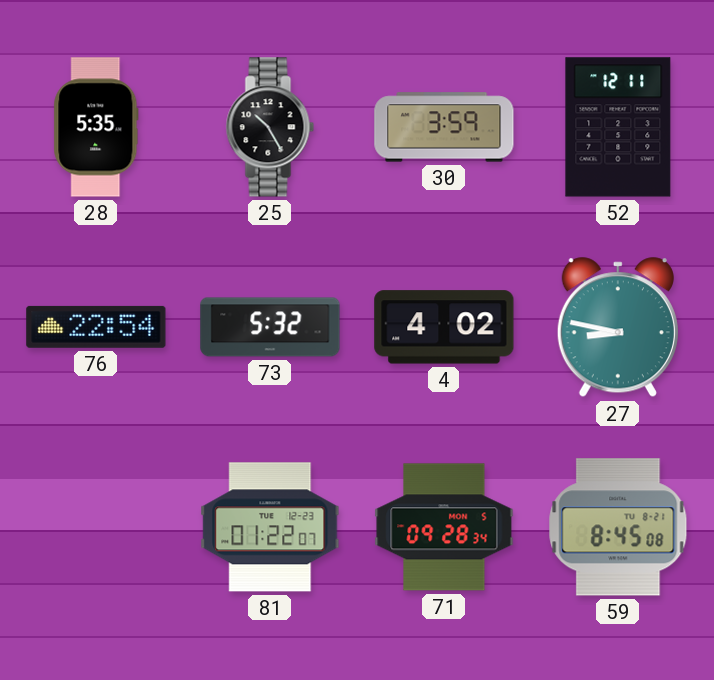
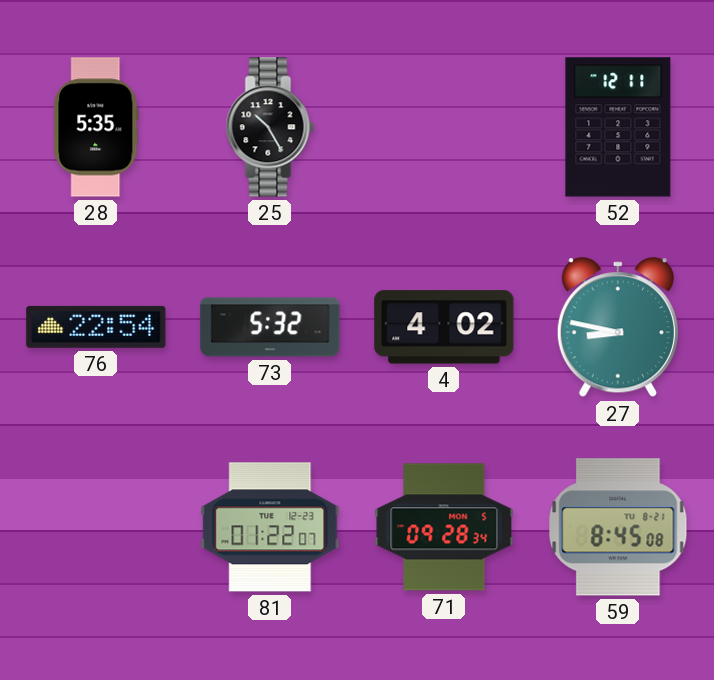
30: 3:59 -> none (444, 127)
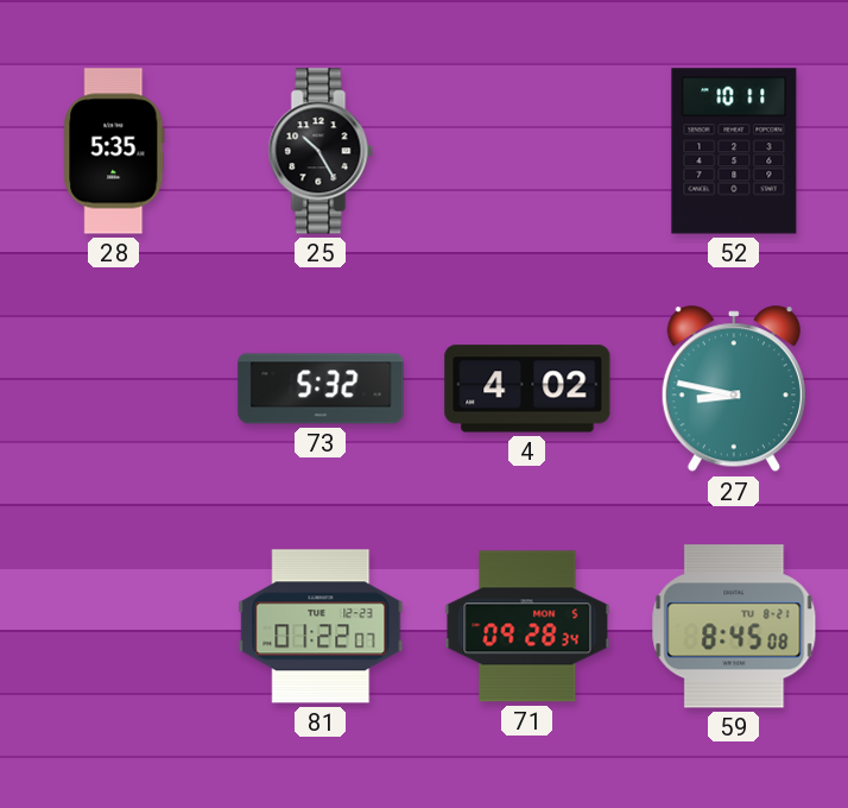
52: 12:11 -> 10:11 (734, 151)
76: 22:54 -> none (96, 327)
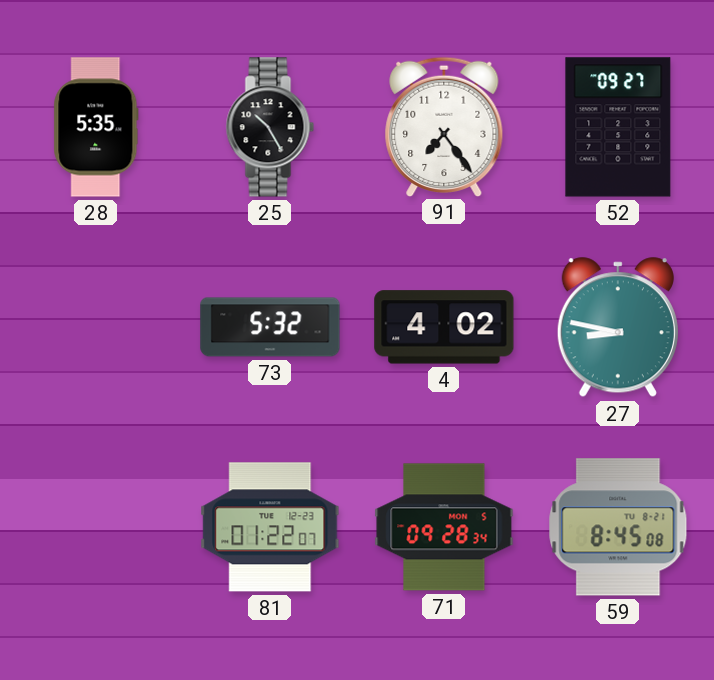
91: none -> 7:24 (444, 126)
52: 10:11 -> 09:27 (618, 127)
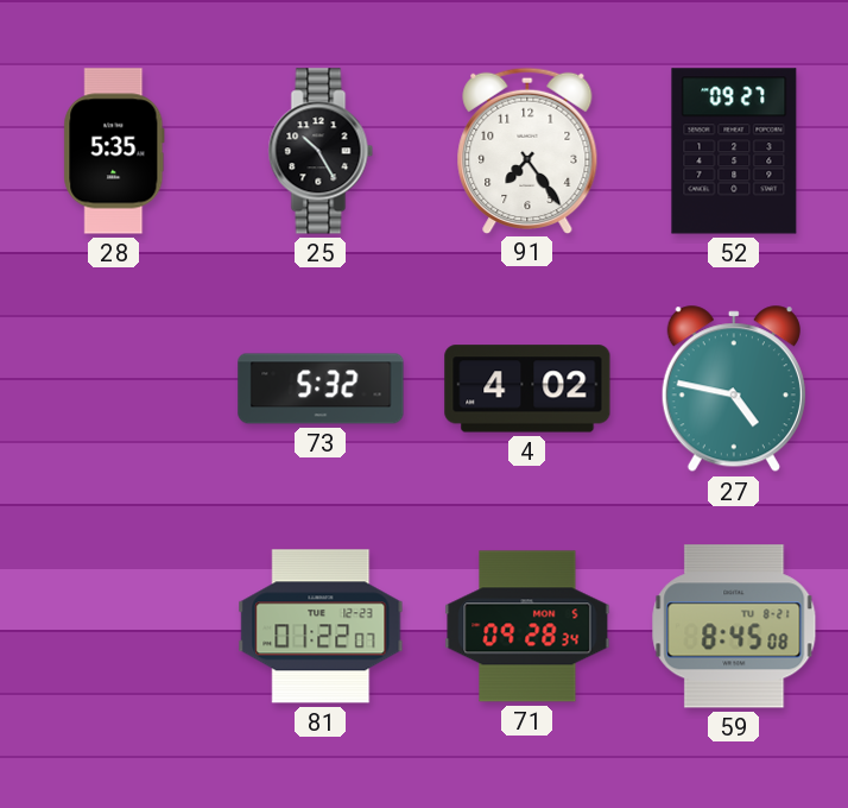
27: 8:47 -> 4:47 (734, 390)
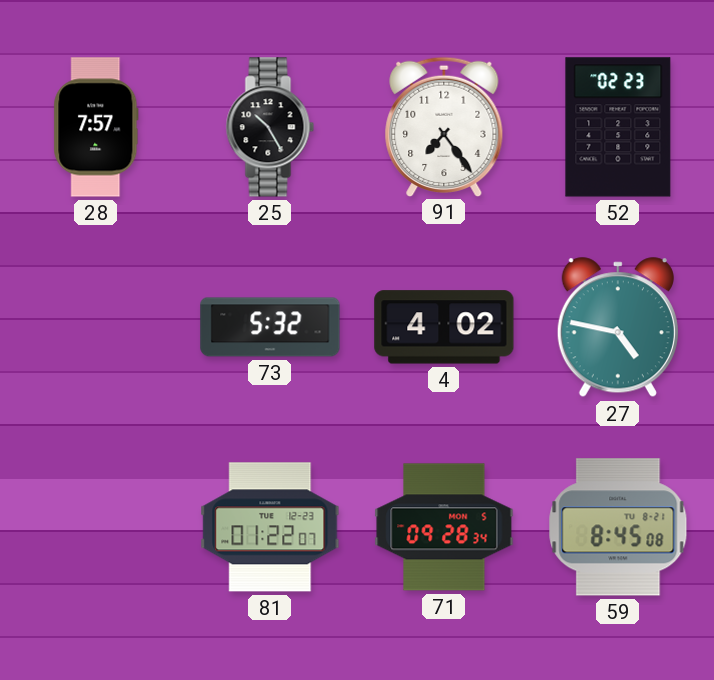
28: 5:35 -> 7:57 (96, 127)
52: 09:27 -> 02:23 (618, 127)
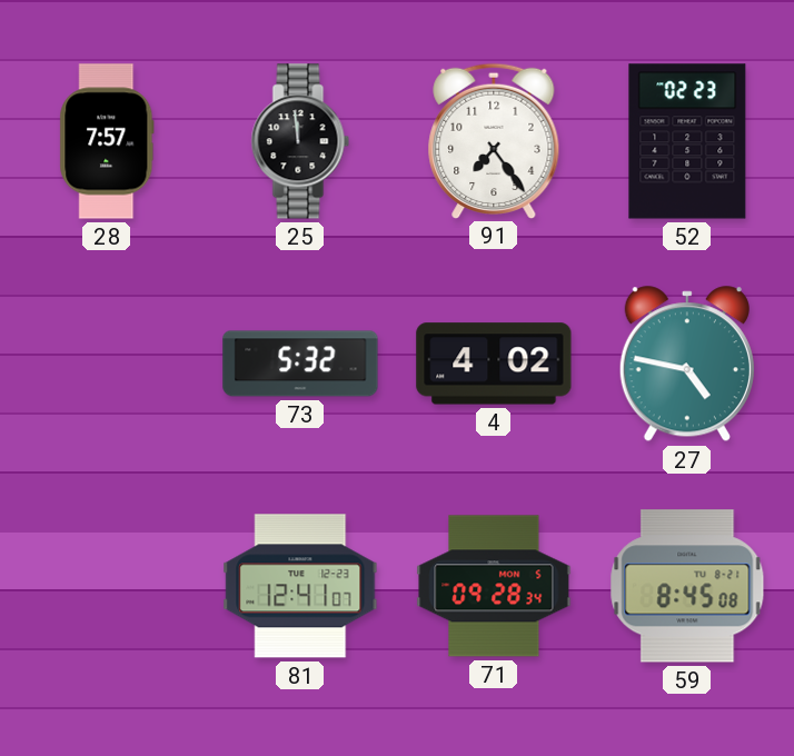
25: 10:25 -> 11:59 (300, 141)
81: 01:22 -> 12:41 (300, 586)
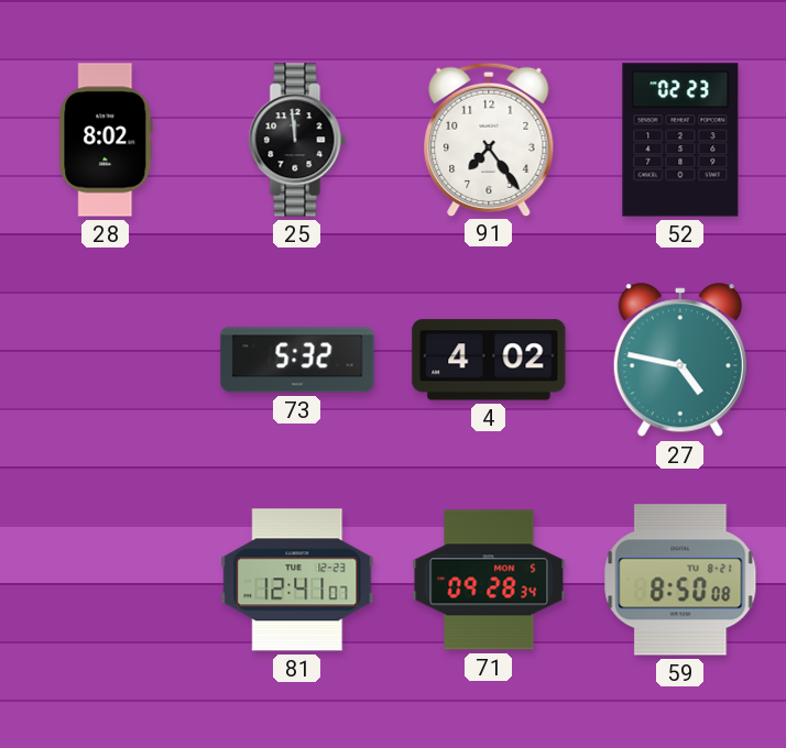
28: 7:57 -> 8:02 (106, 140)
59: 8:45 -> 8:50 (680, 580)
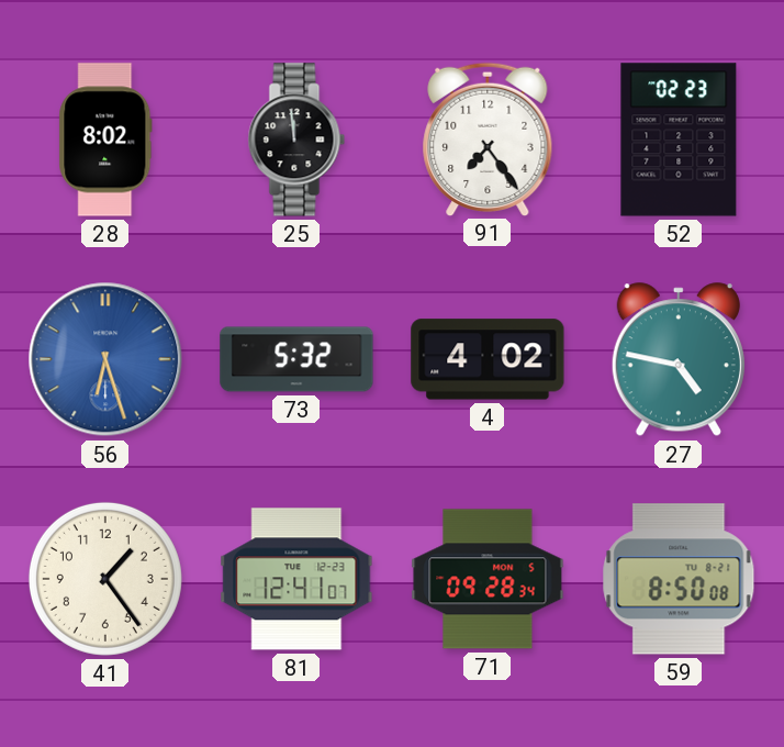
56: none -> 6:27 (105, 359)
41: none -> 1:24 (105, 579)
